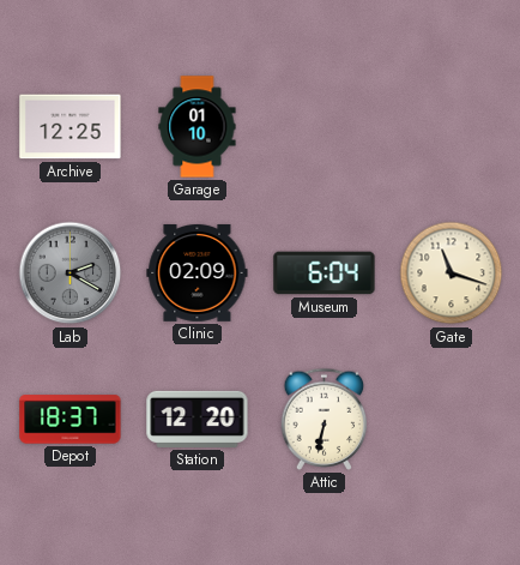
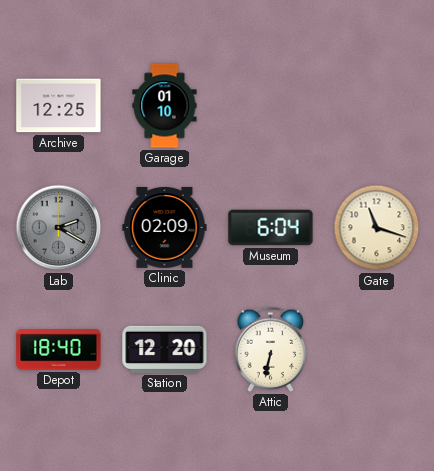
Depot: 18:37 -> 18:40 (59, 350)
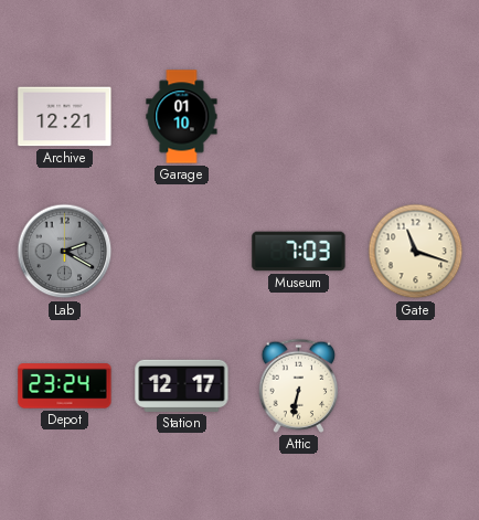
Archive: 12:25 -> 12:21 (65, 117)
Clinic: 02:09 -> none (165, 227)
Museum: 6:04 -> 7:03 (299, 252)
Depot: 18:40 -> 23:24 (65, 386)
Station: 12:20 -> 12:17 (182, 385)
